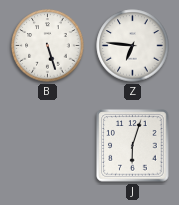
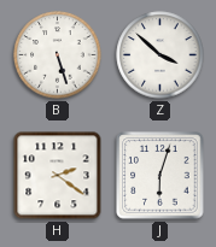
Z: 6:46 -> 3:52 (160, 55)
H: none -> 2:21 (58, 176)
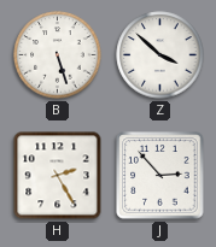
H: 2:21 -> 2:25 (58, 176)
J: 6:03 -> 2:53 (160, 176)
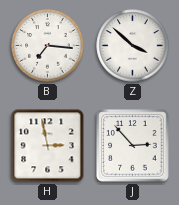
B: 5:27 -> 7:16 (48, 46)
H: 2:25 -> 2:58 (48, 146)
